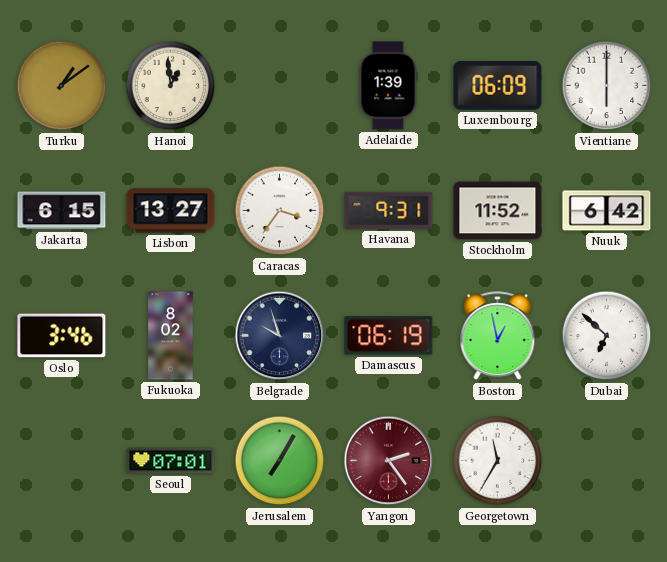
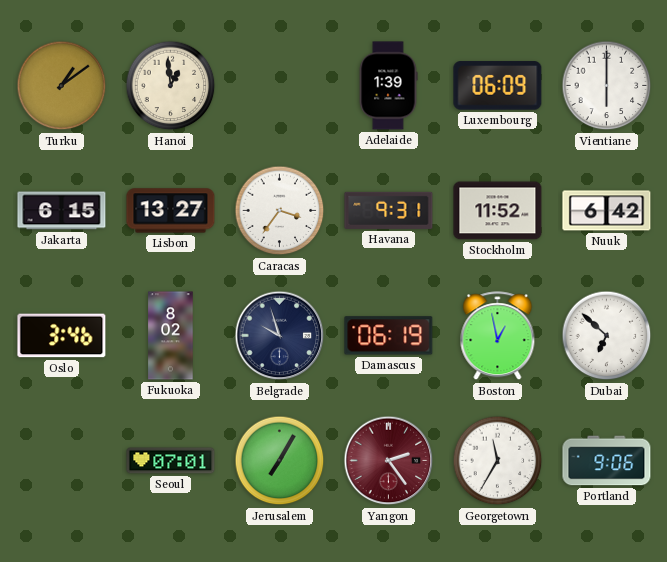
Portland: none -> 9:06 (607, 461)
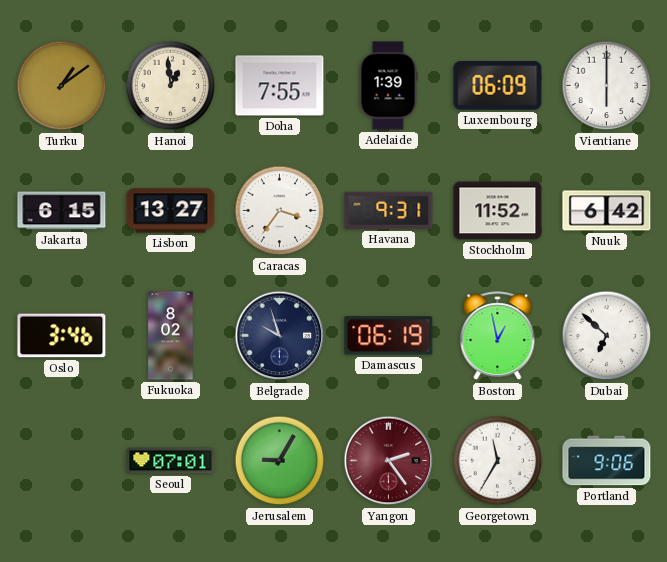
Doha: none -> 7:55 (280, 86)
Jerusalem: 7:05 -> 9:05 (280, 461)
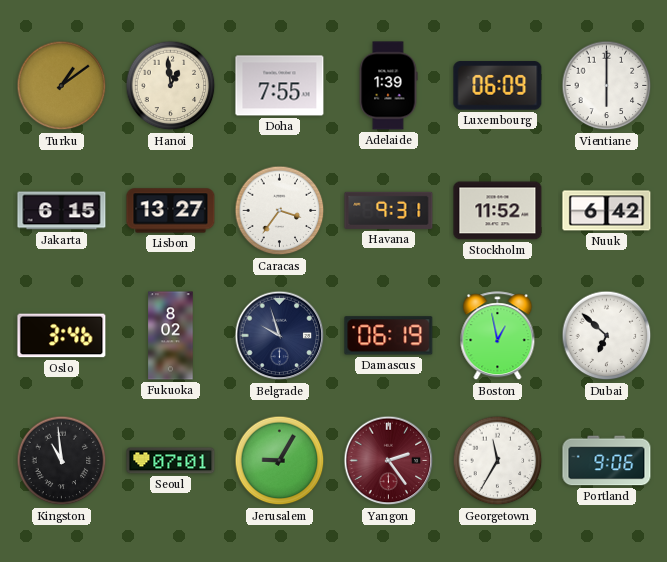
Kingston: none -> 10:59 (62, 461)
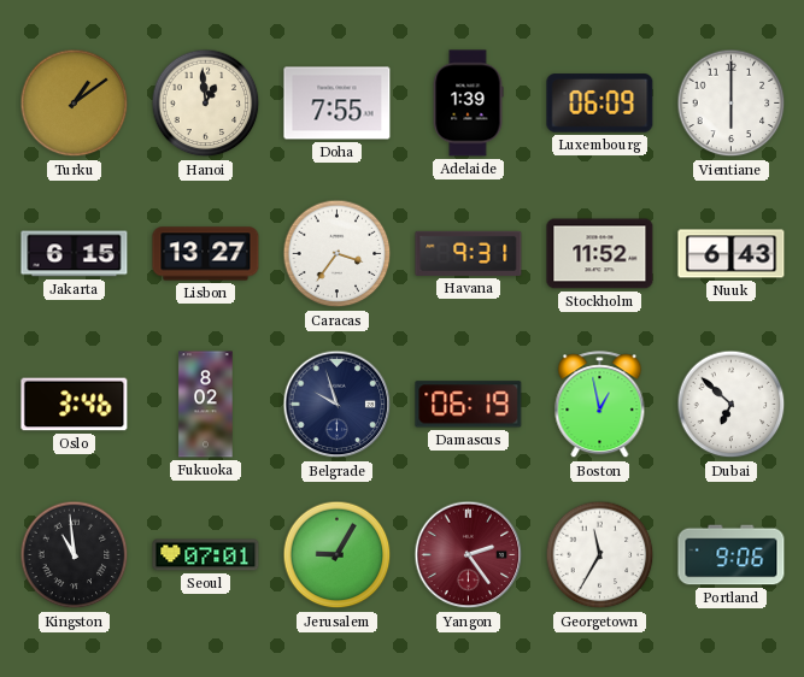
Nuuk: 6:42 -> 6:43 (732, 254)
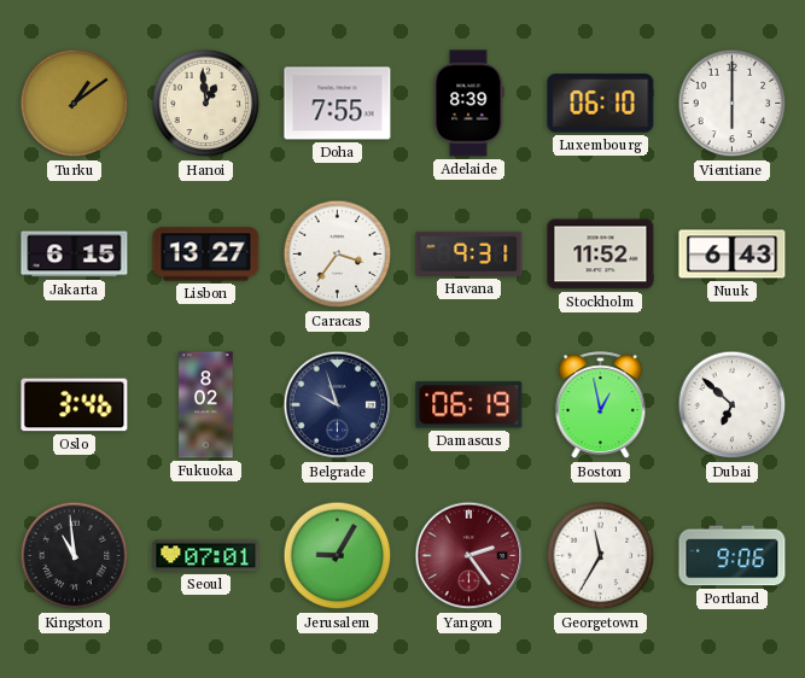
Adelaide: 1:39 -> 8:39 (468, 104)
Luxembourg: 06:09 -> 06:10 (601, 104)
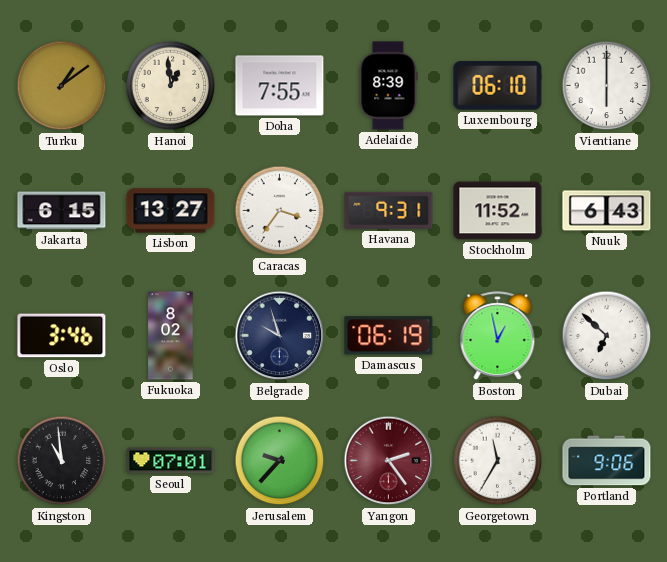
Jerusalem: 9:05 -> 9:37 (280, 461)
